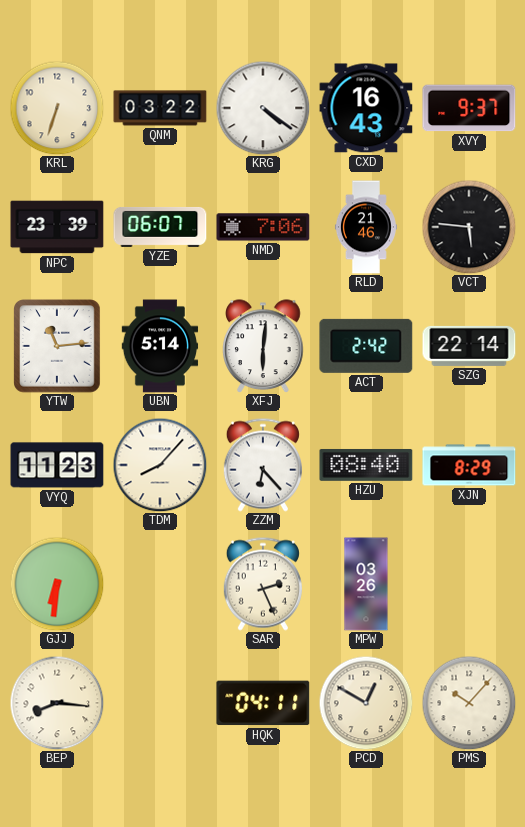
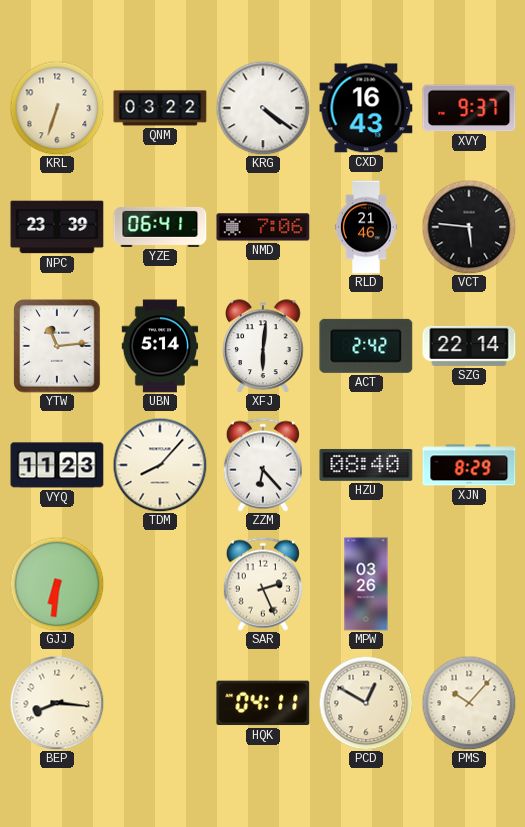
YZE: 06:07 -> 06:41 (160, 227)
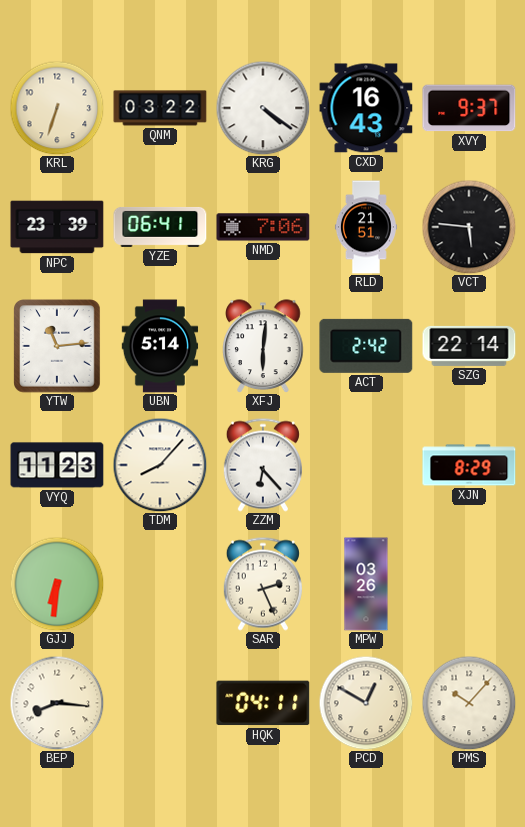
RLD: 21:46 -> 21:51 (366, 227)
HZU: 08:40 -> none (366, 465)
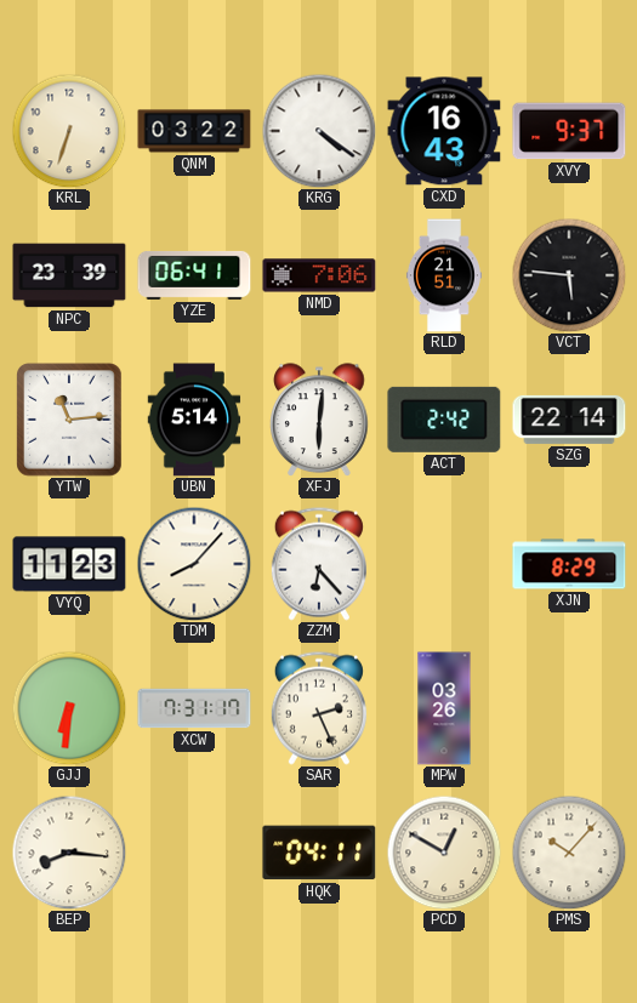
XCW: none -> 7:31 (194, 708)
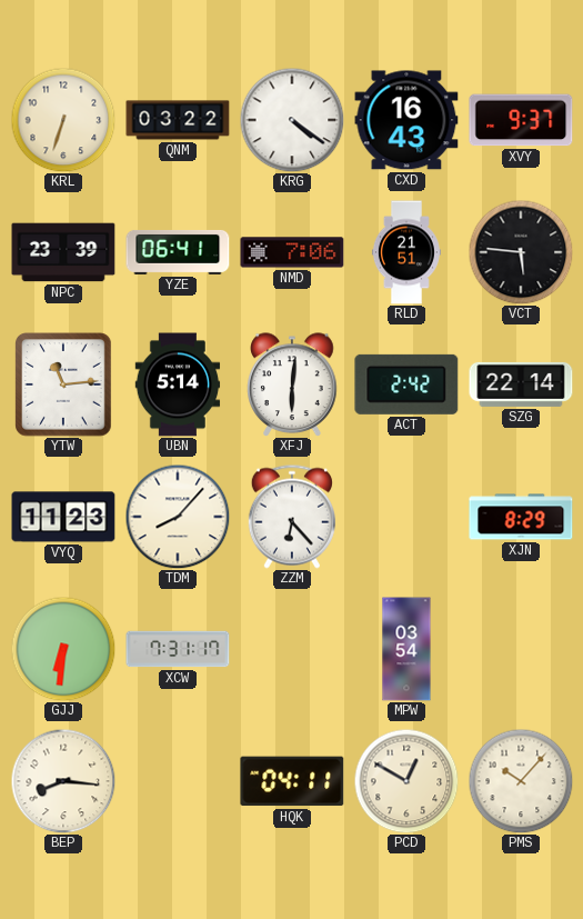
SAR: 2:26 -> none (319, 708)
MPW: 03:26 -> 03:54 (406, 649)
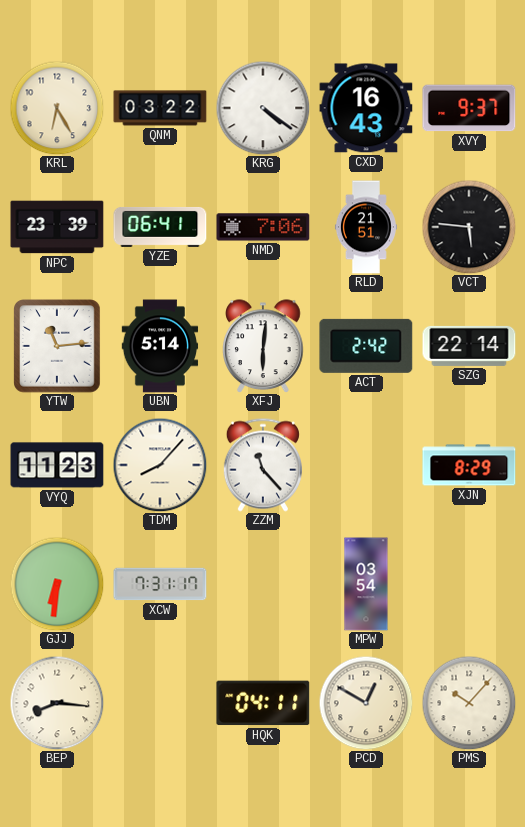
KRL: 6:33 -> 6:25 (57, 108)
ZZM: 6:23 -> 11:23 (263, 465)
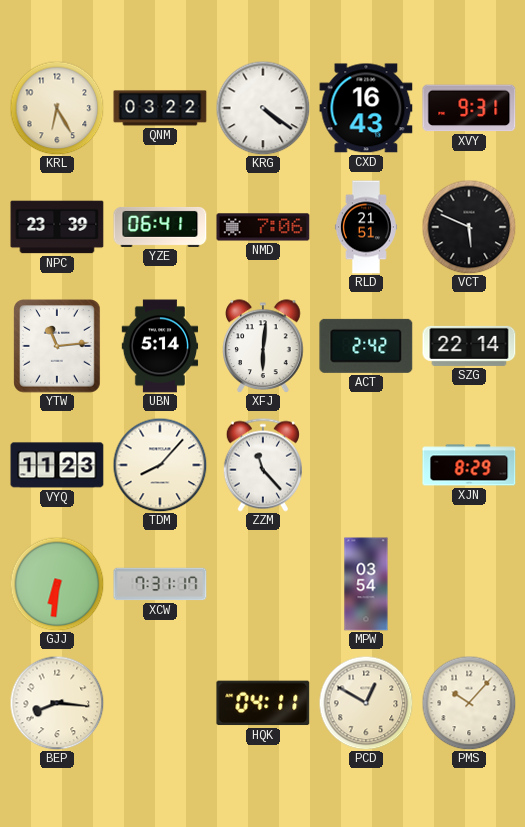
XVY: 9:37 -> 9:31 (469, 108)
VCT: 5:46 -> 5:49 (469, 227)
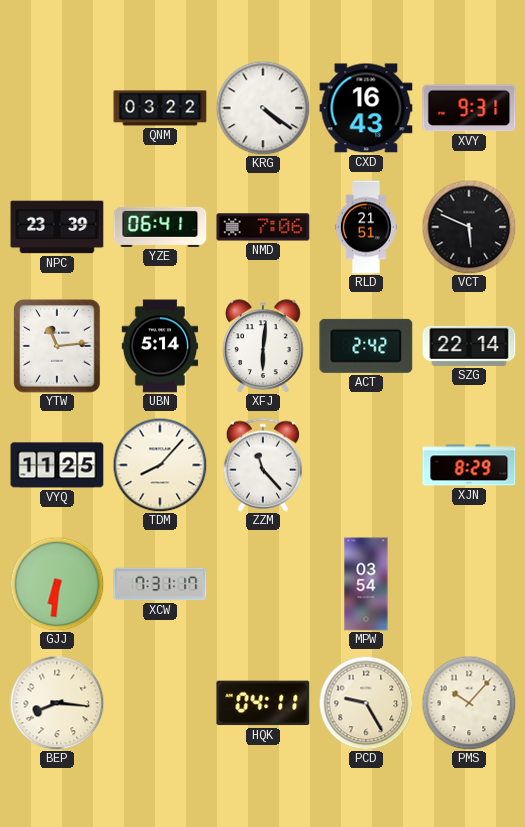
KRL: 6:25 -> none (57, 108)
VYQ: 11:23 -> 11:25 (57, 465)
PCD: 12:50 -> 9:25 (366, 703)
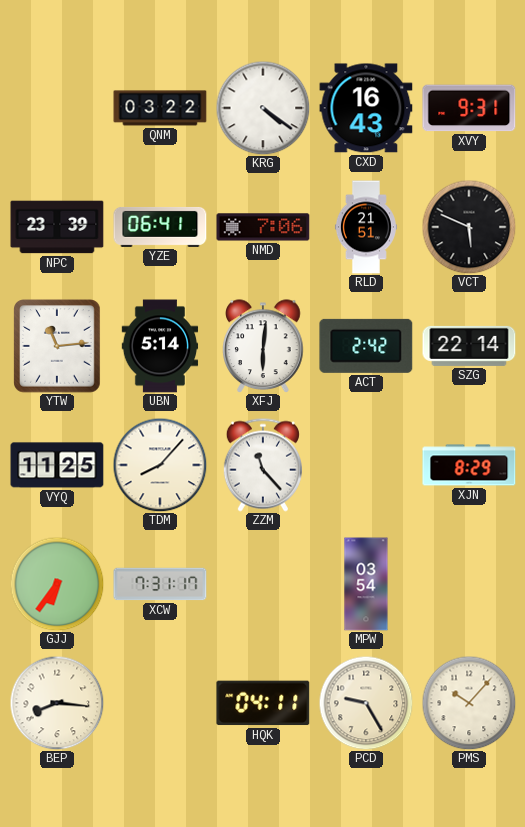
GJJ: 6:31 -> 6:36 (57, 584)
